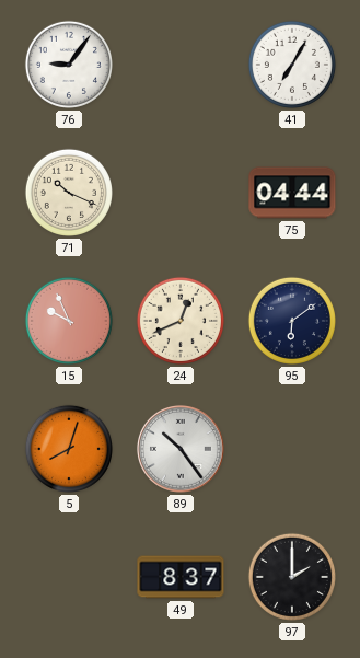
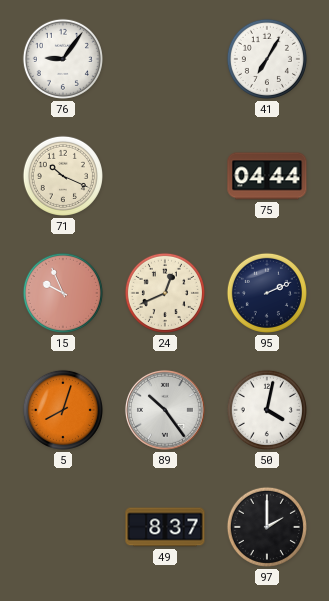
95: 6:09 -> 2:11 (267, 293)
50: none -> 4:02 (267, 410)
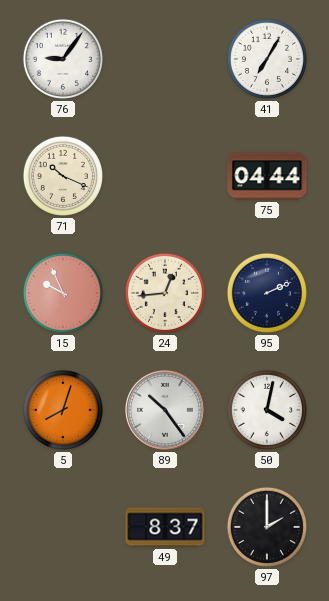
24: 12:41 -> 12:44 (165, 293)
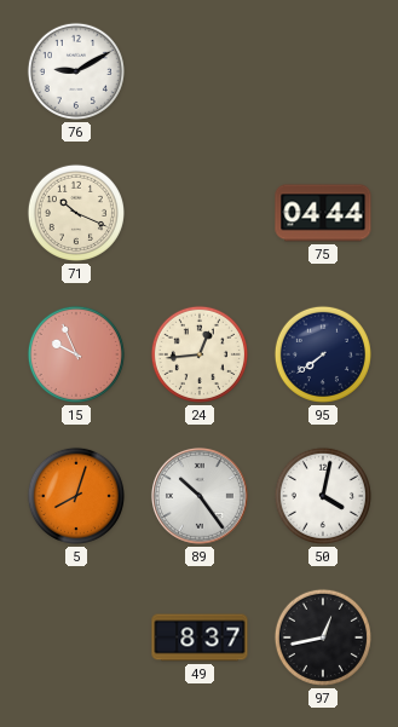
76: 9:06 -> 9:10 (76, 71)
41: 7:05 -> none (267, 59)
95: 2:11 -> 7:39 (323, 354)
97: 2:00 -> 12:43 (323, 637)
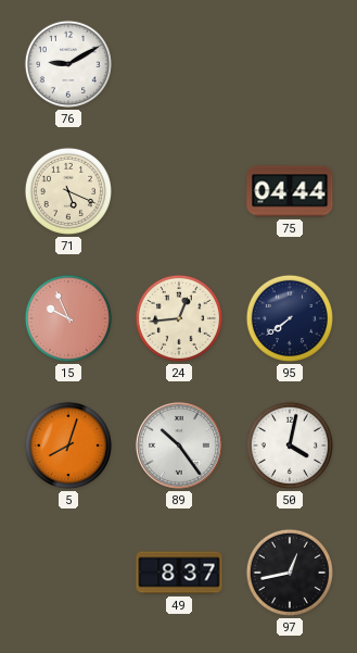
71: 10:19 -> 5:19 (68, 191)
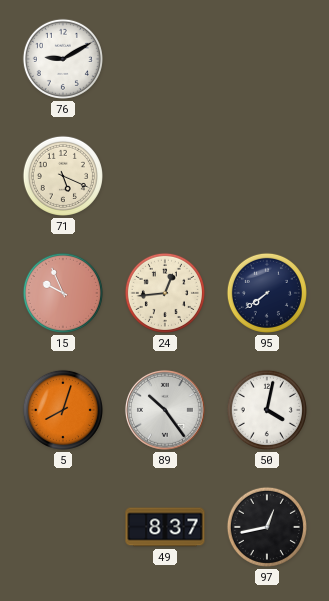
75: 04:44 -> none (290, 191)
